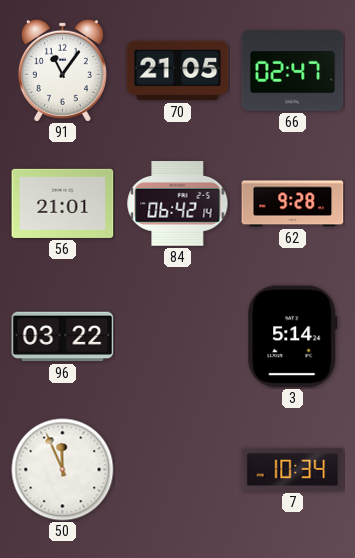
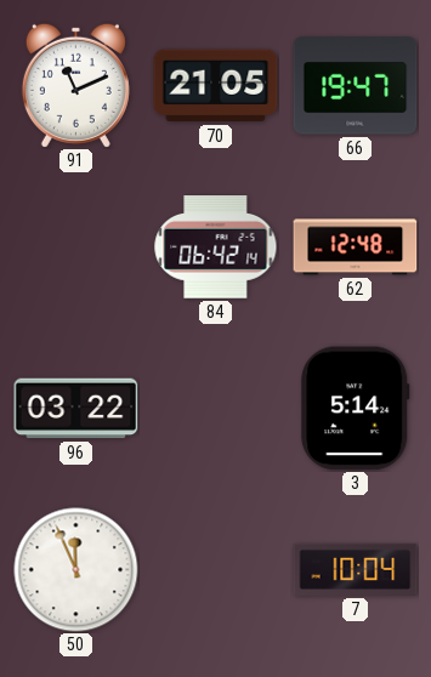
91: 11:06 -> 11:11 (75, 85)
66: 02:47 -> 19:47 (356, 86)
56: 21:01 -> none (63, 203)
62: 9:28 -> 12:48 (356, 248)
7: 10:34 -> 10:04 (356, 569)
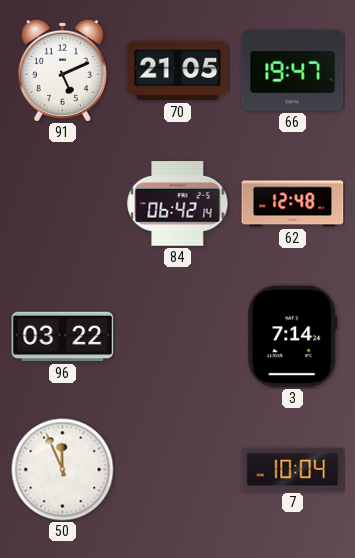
91: 11:11 -> 5:11 (62, 70)
3: 5:14 -> 7:14 (293, 337)
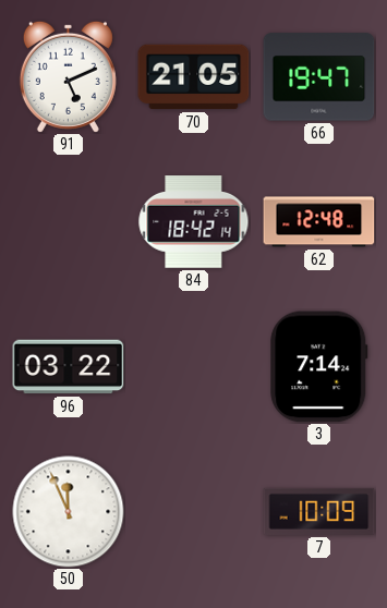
84: 06:42 -> 18:42 (194, 222)
7: 10:04 -> 10:09 (319, 511)
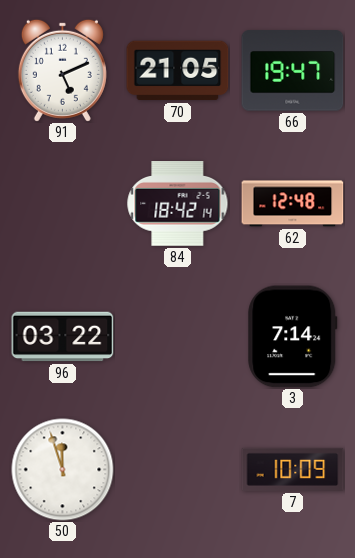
50: 11:56 -> 11:57 (63, 470)
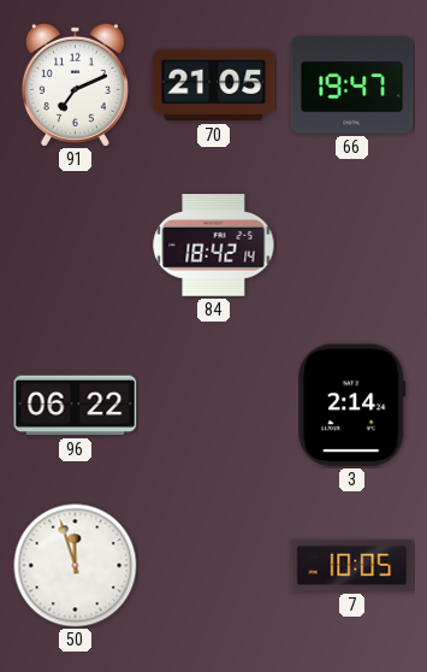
91: 5:11 -> 7:11 (75, 84)
62: 12:48 -> none (293, 204)
96: 03:22 -> 06:22 (76, 406)
3: 7:14 -> 2:14 (352, 406)
7: 10:09 -> 10:05 (352, 565)
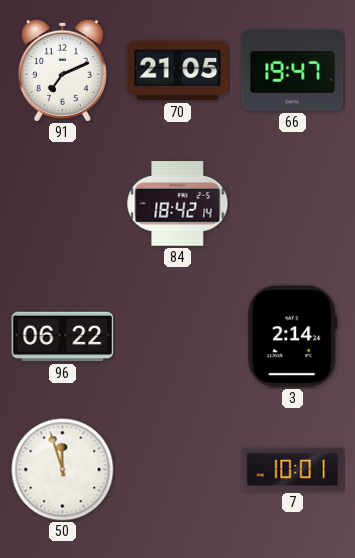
7: 10:05 -> 10:01 (293, 469)
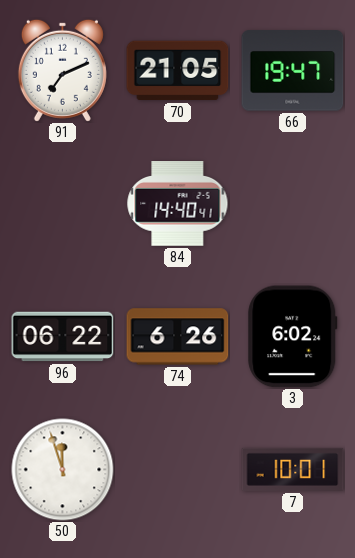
84: 18:42 -> 14:40 (178, 204)
74: none -> 6:26 (178, 337)
3: 2:14 -> 6:02 (293, 337)
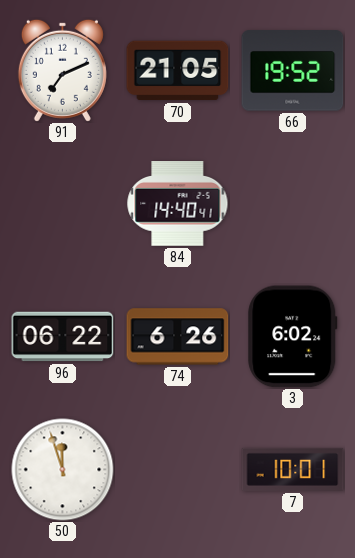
66: 19:47 -> 19:52 (293, 71)
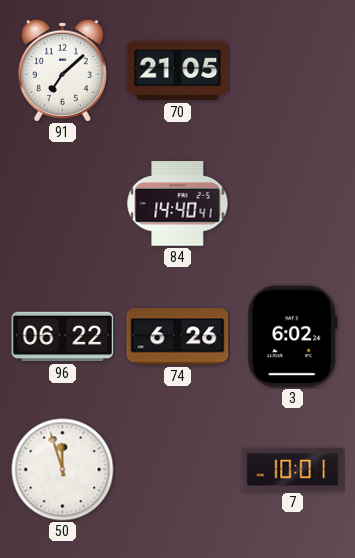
91: 7:11 -> 7:08 (62, 70)
66: 19:52 -> none (293, 71)
